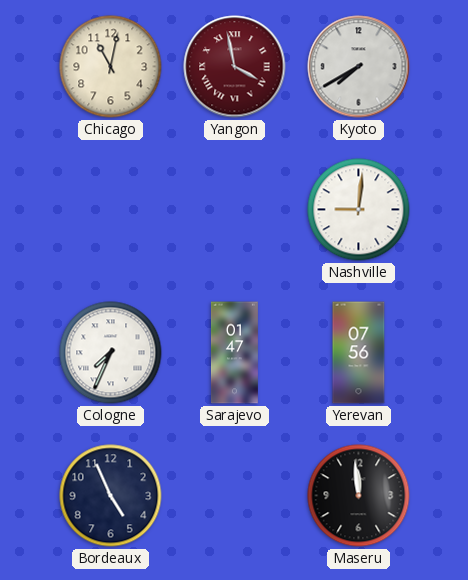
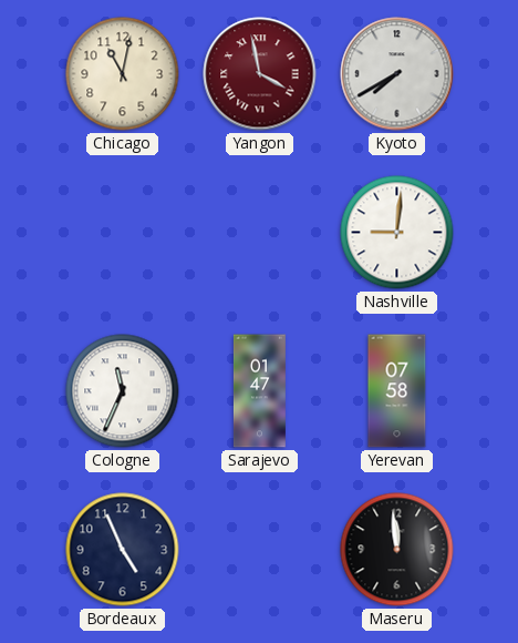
Cologne: 7:34 -> 11:34 (123, 391)
Yerevan: 07:56 -> 07:58 (397, 391)
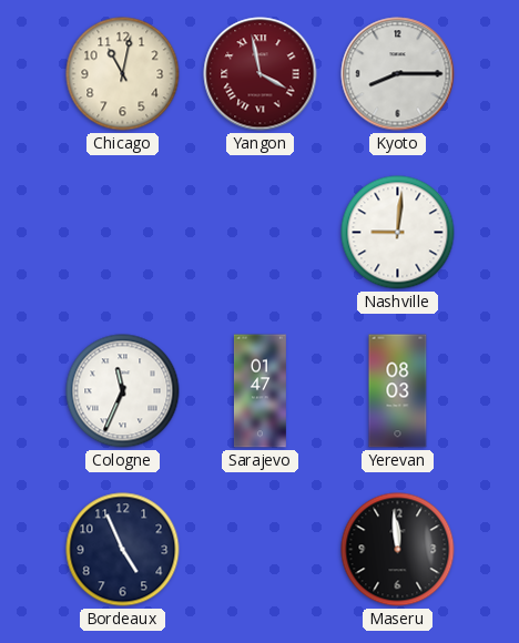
Kyoto: 7:40 -> 8:15 (398, 74)
Yerevan: 07:58 -> 08:03 (398, 391)
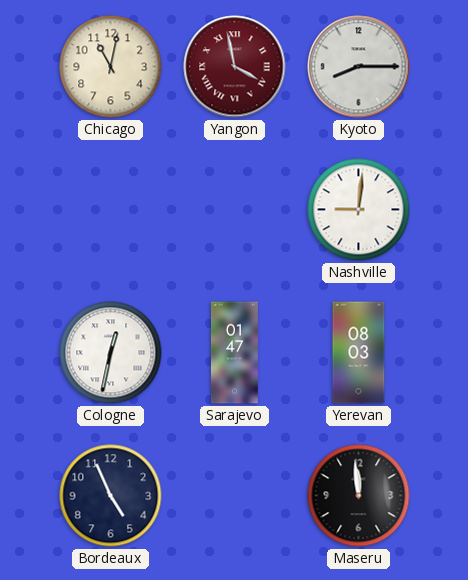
Cologne: 11:34 -> 12:32 (111, 353)
